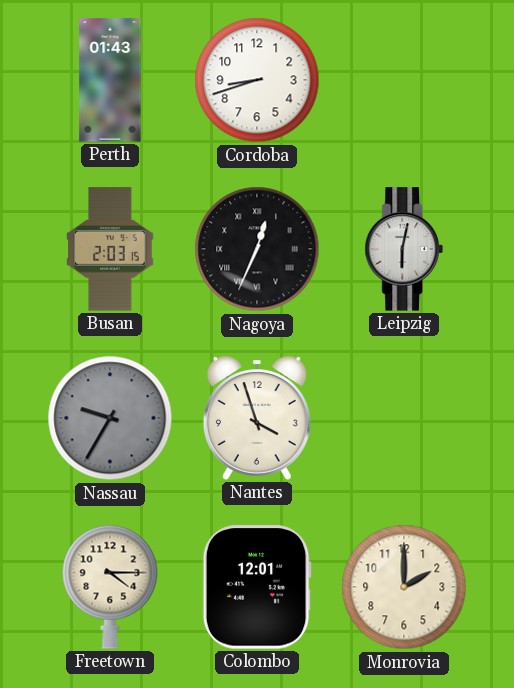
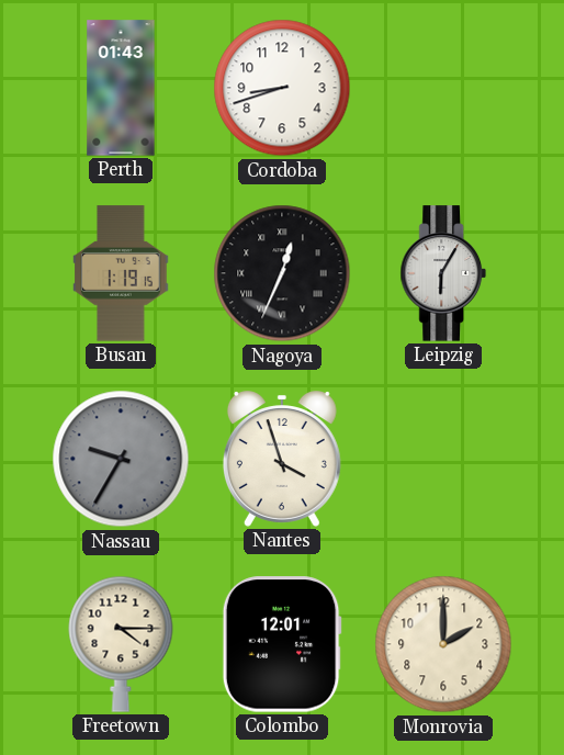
Busan: 2:03 -> 1:19 (121, 273)
Leipzig: 6:02 -> 6:05 (443, 273)
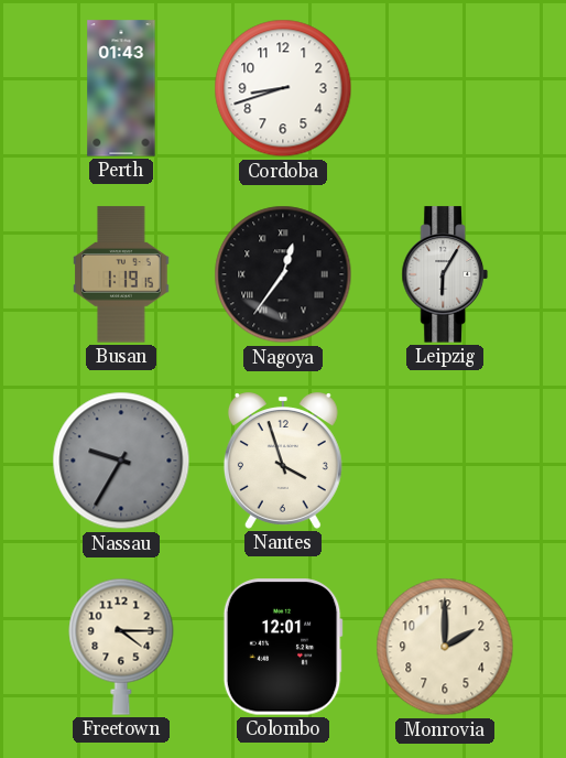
Nagoya: 12:34 -> 12:36 (283, 274)
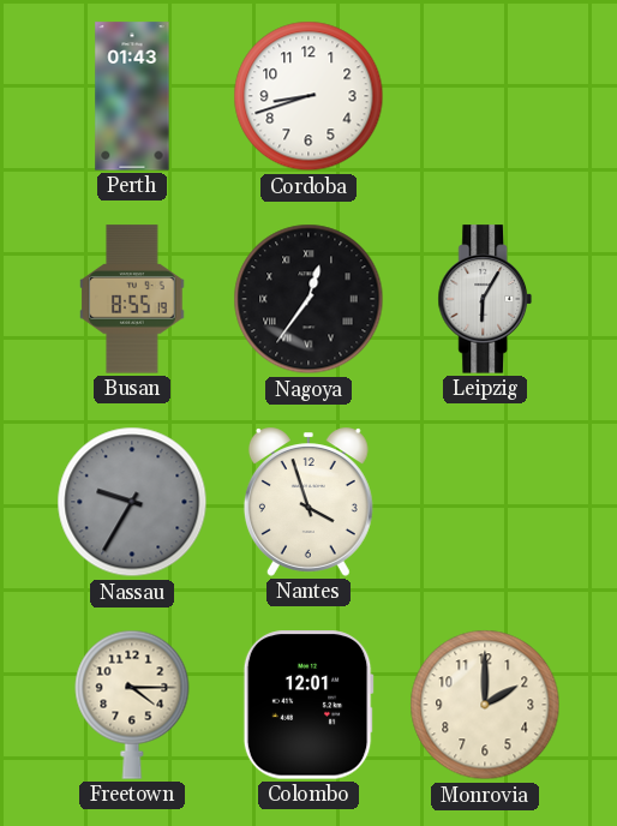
Busan: 1:19 -> 8:55 (132, 299)
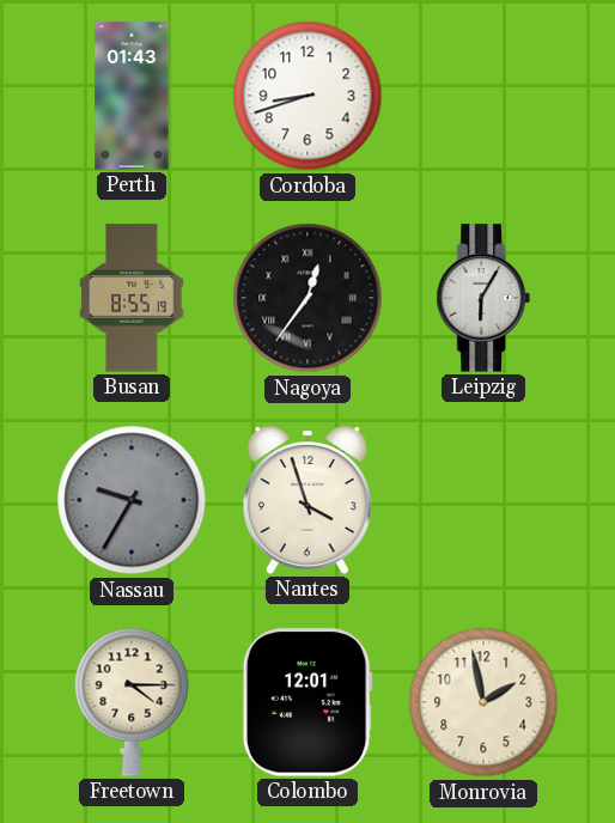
Monrovia: 2:00 -> 1:58 (483, 702)
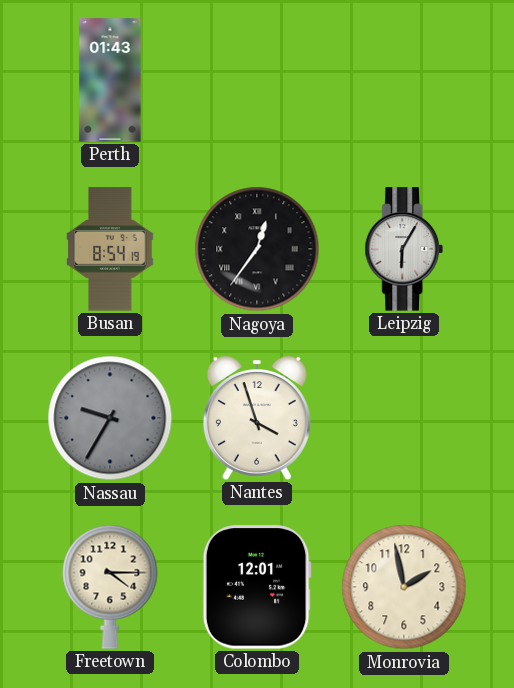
Cordoba: 8:42 -> none (307, 96)
Busan: 8:55 -> 8:54 (110, 249)
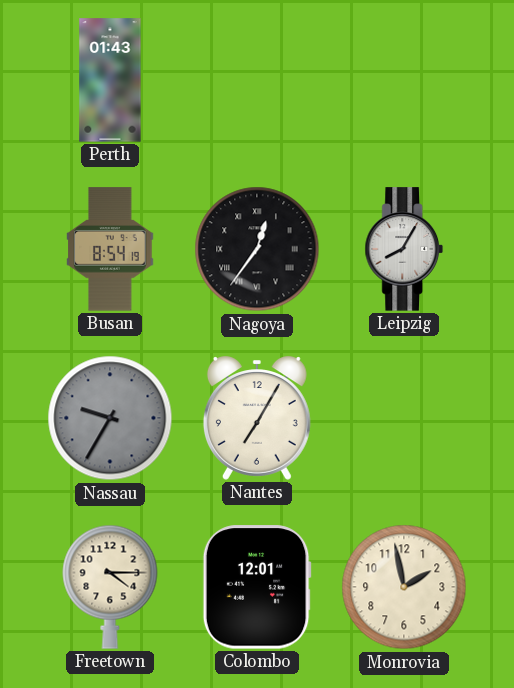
Leipzig: 6:05 -> 8:05 (404, 249)
Nantes: 3:57 -> 7:05 (257, 418)
